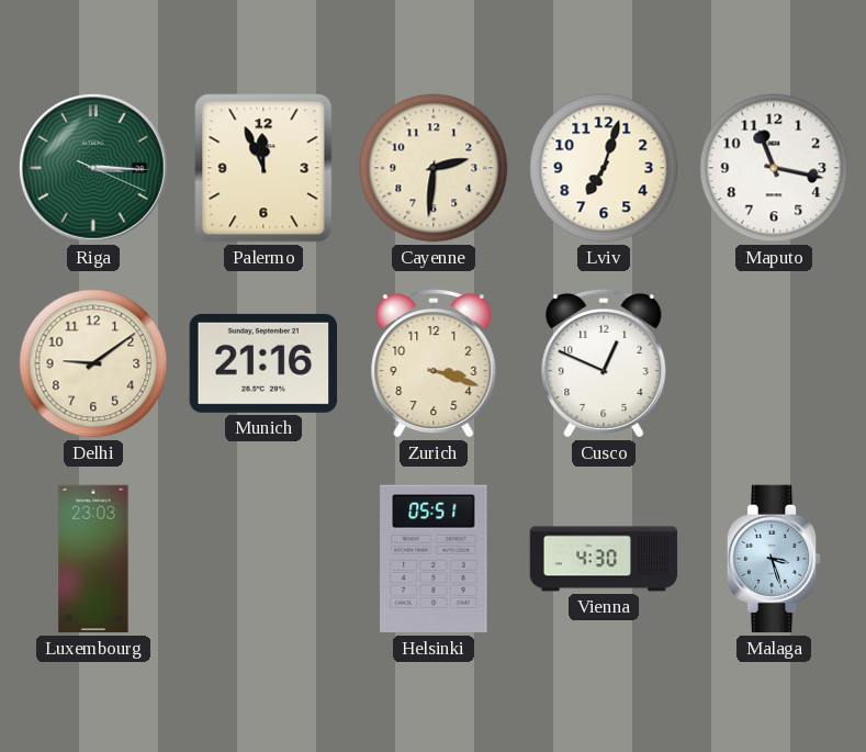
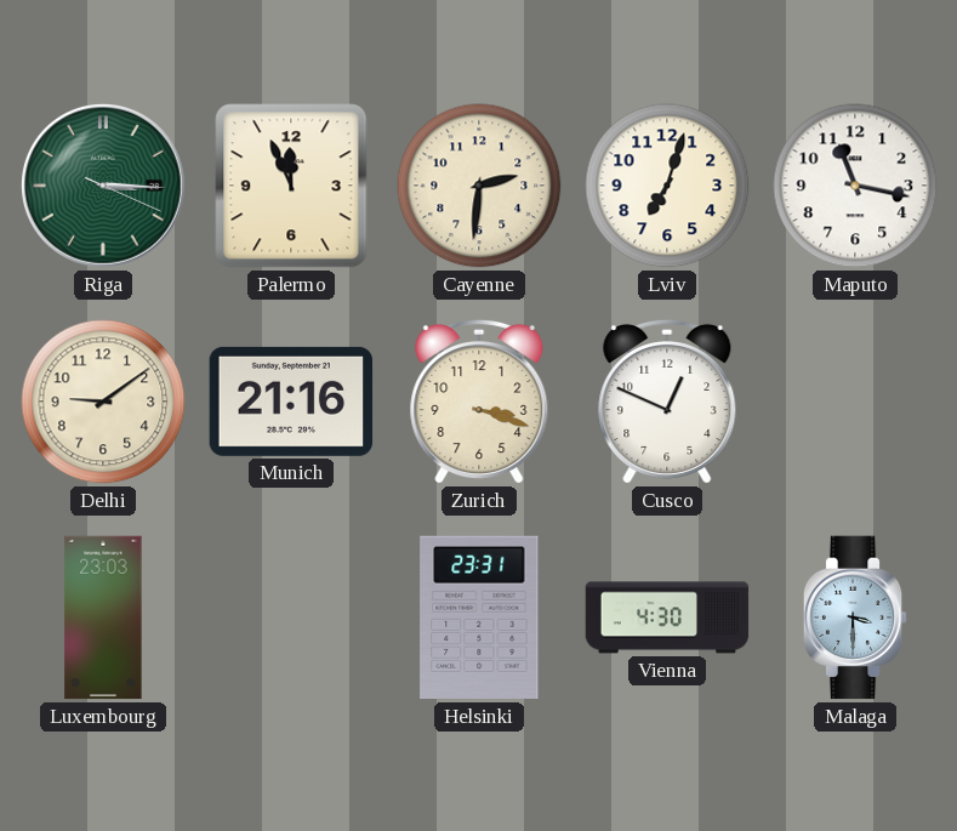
Helsinki: 05:51 -> 23:31 (479, 617)
Malaga: 3:27 -> 3:30 (855, 617)
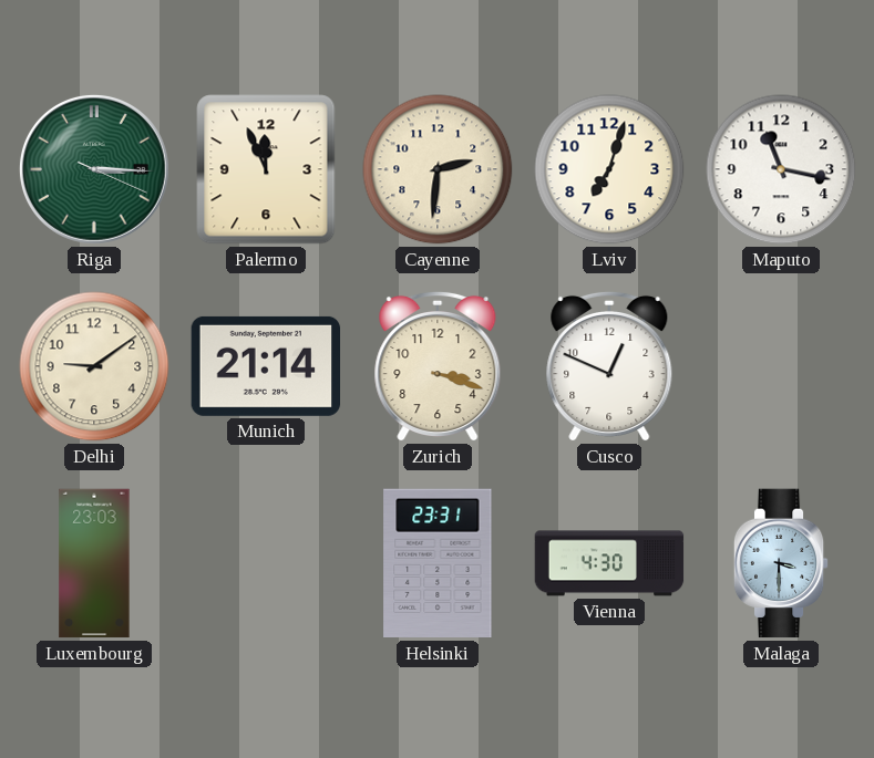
Munich: 21:16 -> 21:14 (266, 366)
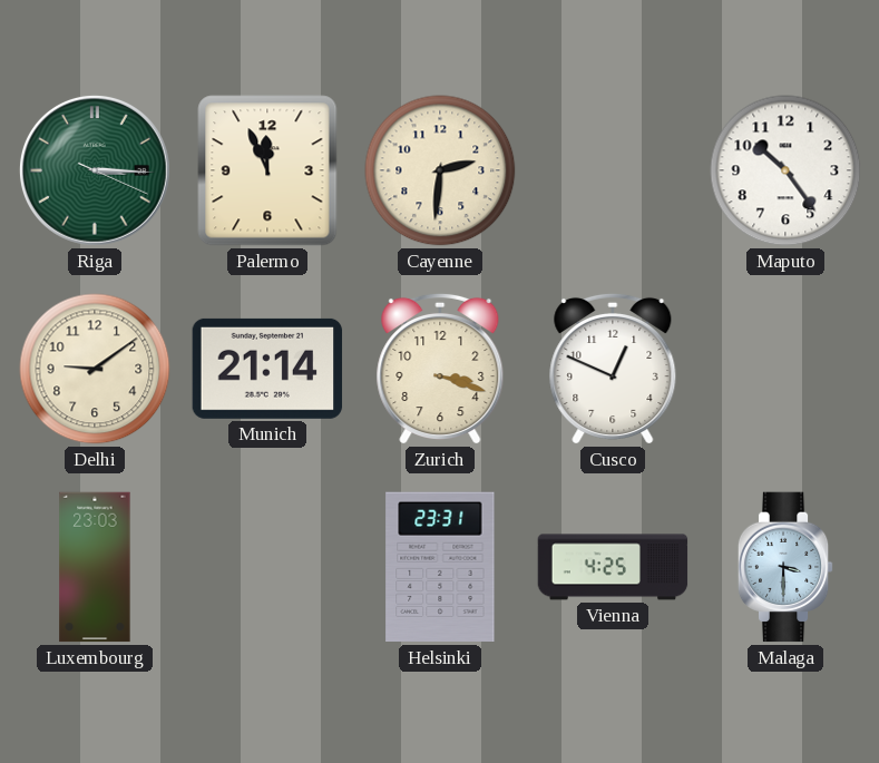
Lviv: 7:03 -> none (609, 169)
Maputo: 11:17 -> 10:24 (785, 170)
Vienna: 4:30 -> 4:25 (613, 567)
